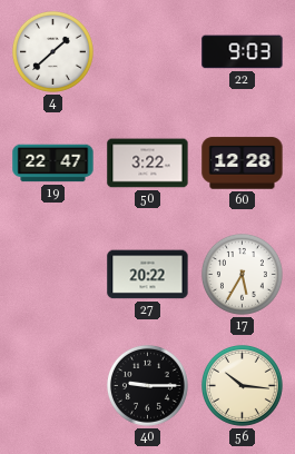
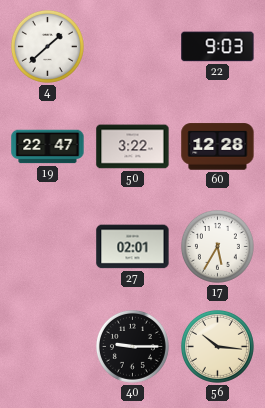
27: 20:22 -> 02:01 (133, 247)
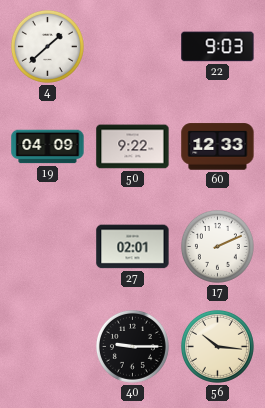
19: 22:47 -> 04:09 (48, 147)
50: 3:22 -> 9:22 (133, 147)
60: 12:28 -> 12:33 (218, 147)
17: 5:35 -> 2:11 (217, 246)
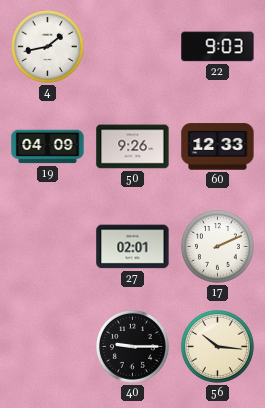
4: 1:38 -> 1:43 (47, 46)
50: 9:22 -> 9:26 (133, 147)
